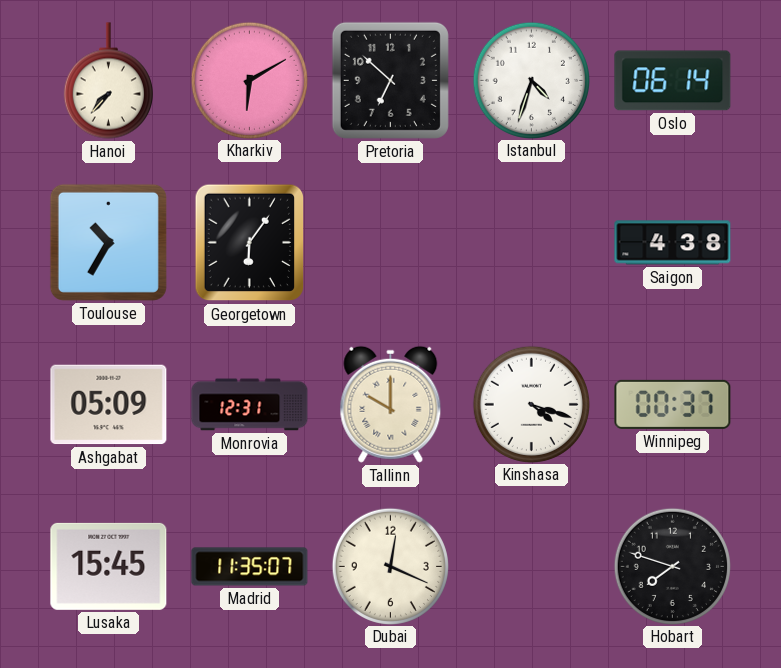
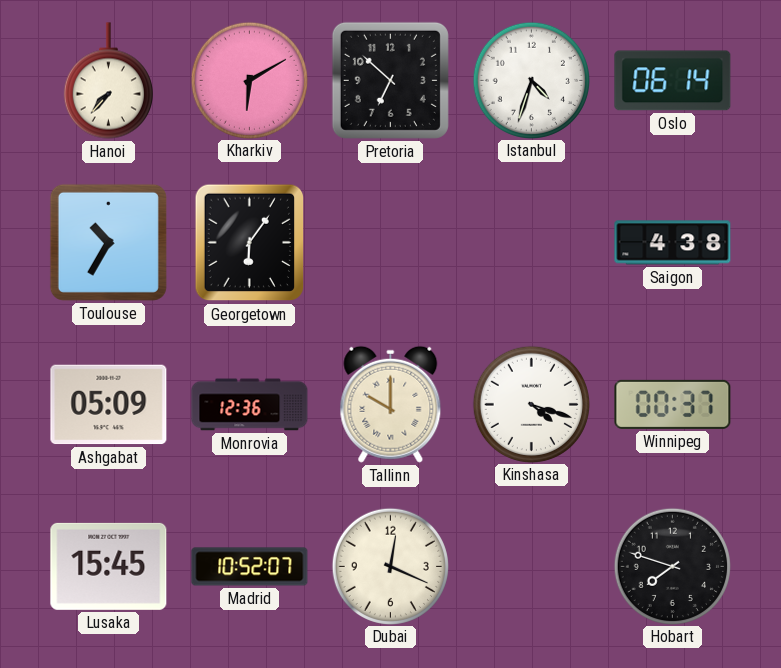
Monrovia: 12:31 -> 12:36 (250, 405)
Madrid: 11:35 -> 10:52 (250, 567)
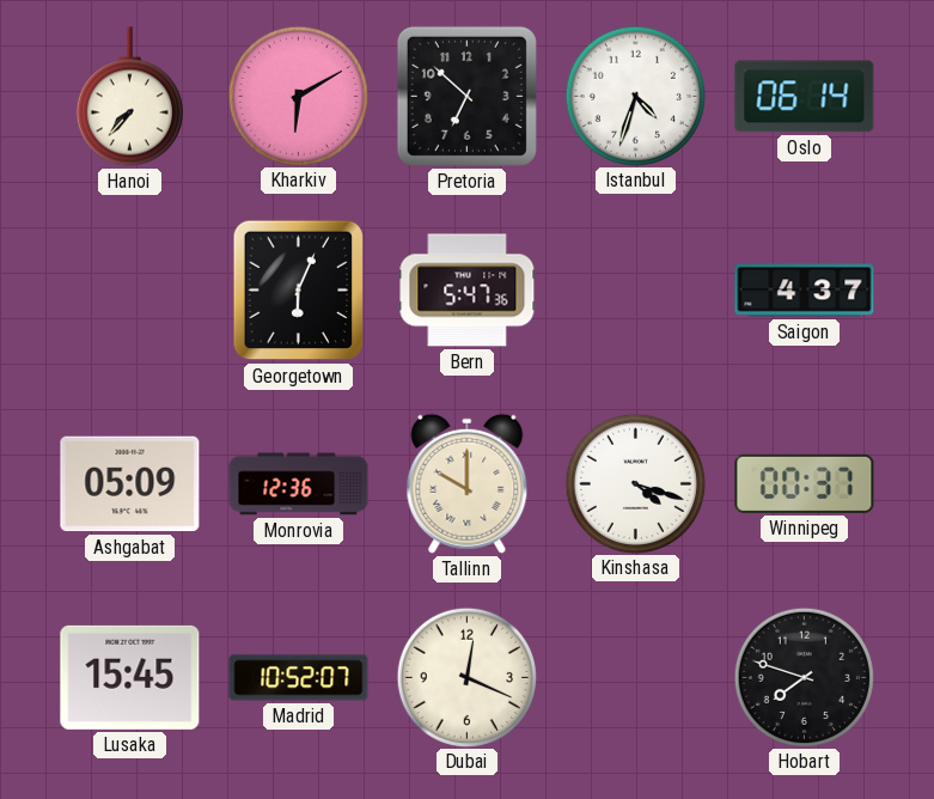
Toulouse: 10:35 -> none (108, 242)
Georgetown: 6:06 -> 6:04 (299, 291)
Bern: none -> 5:47 (468, 291)
Saigon: 4:38 -> 4:37 (805, 291)
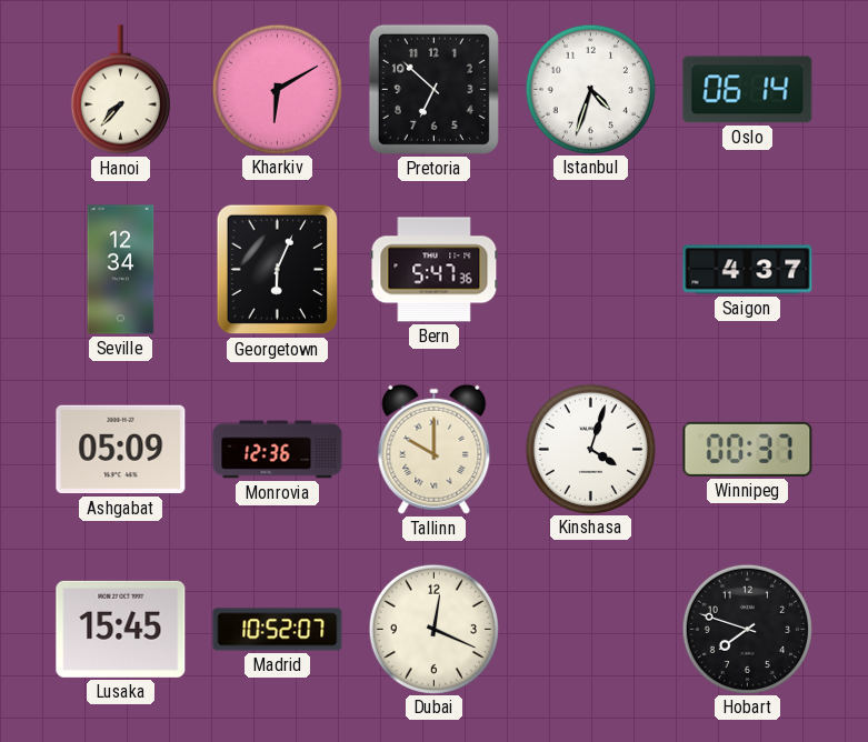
Seville: none -> 12:34 (121, 270)
Kinshasa: 4:18 -> 4:03 (590, 449)
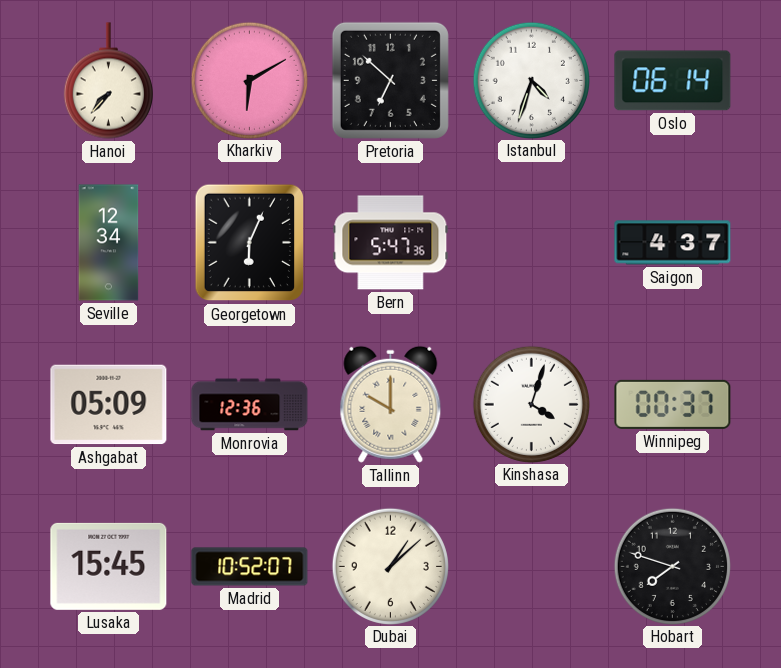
Dubai: 12:19 -> 1:08 (390, 566)
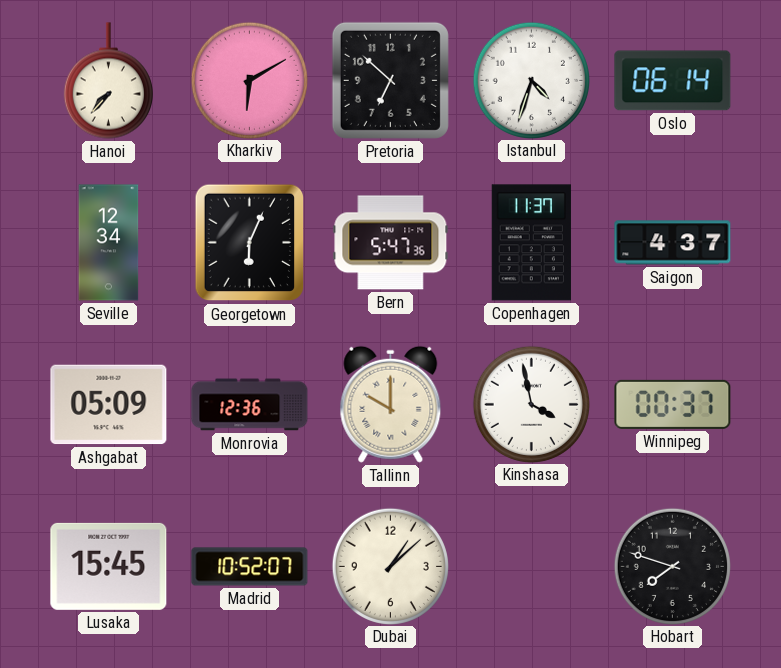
Copenhagen: none -> 11:37 (531, 243)
Kinshasa: 4:03 -> 3:58 (531, 404)
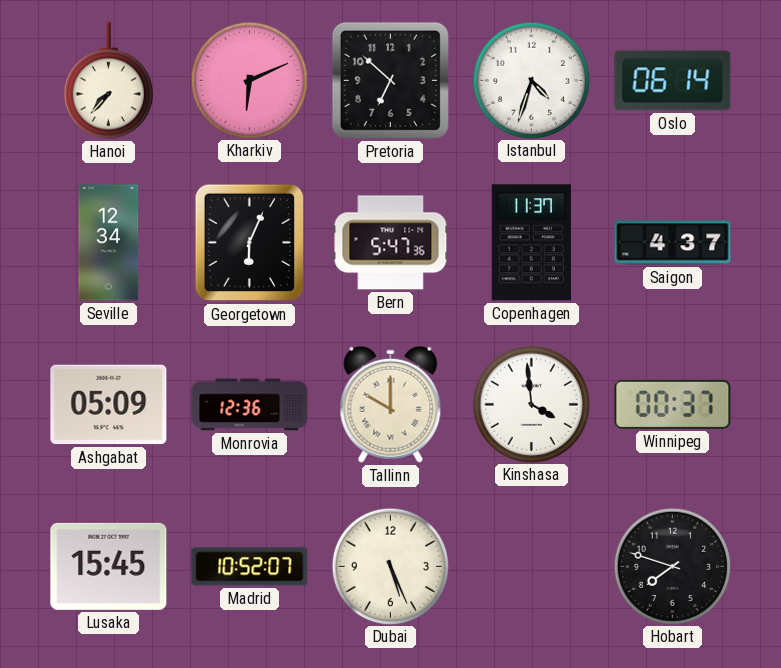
Kharkiv: 6:10 -> 6:11 (249, 80)
Kinshasa: 3:58 -> 3:59 (531, 404)
Dubai: 1:08 -> 5:26 (390, 566)
